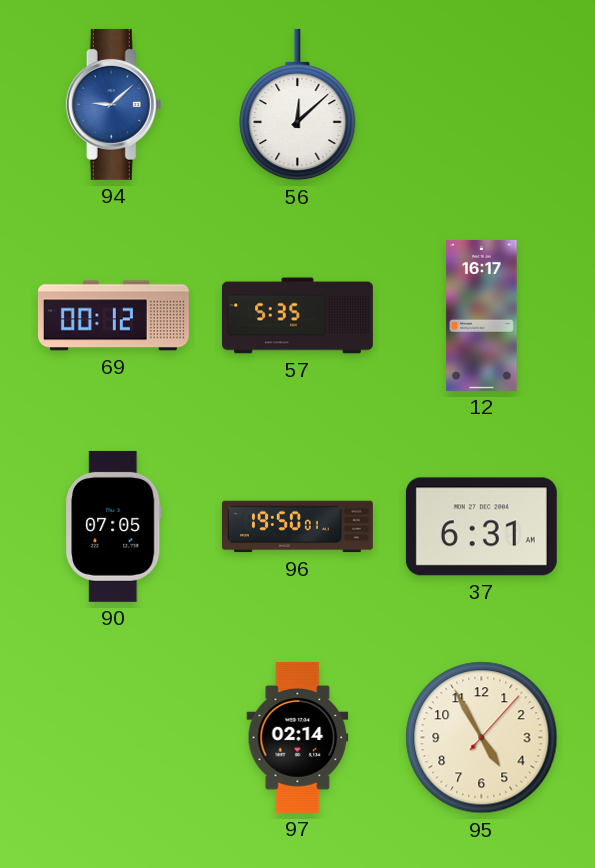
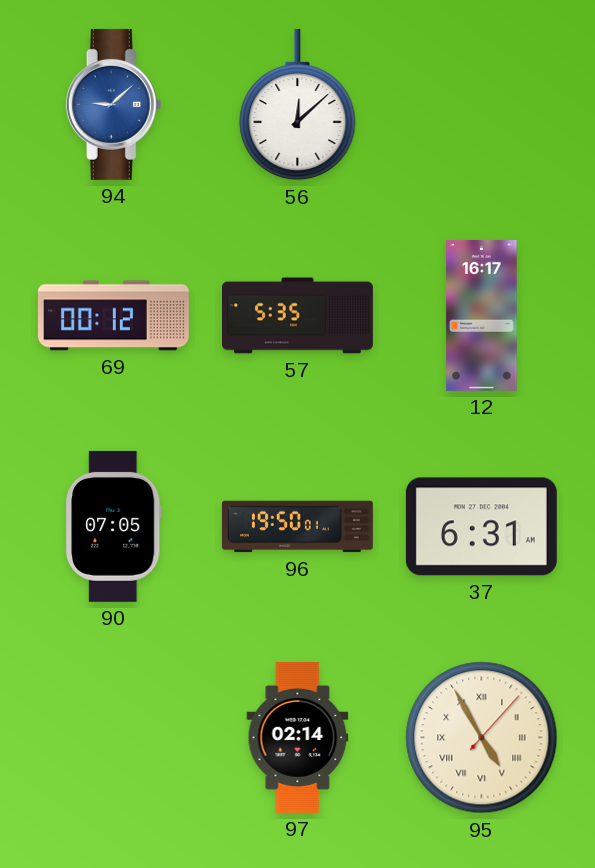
95 numerals: Arabic -> Roman (482, 738)
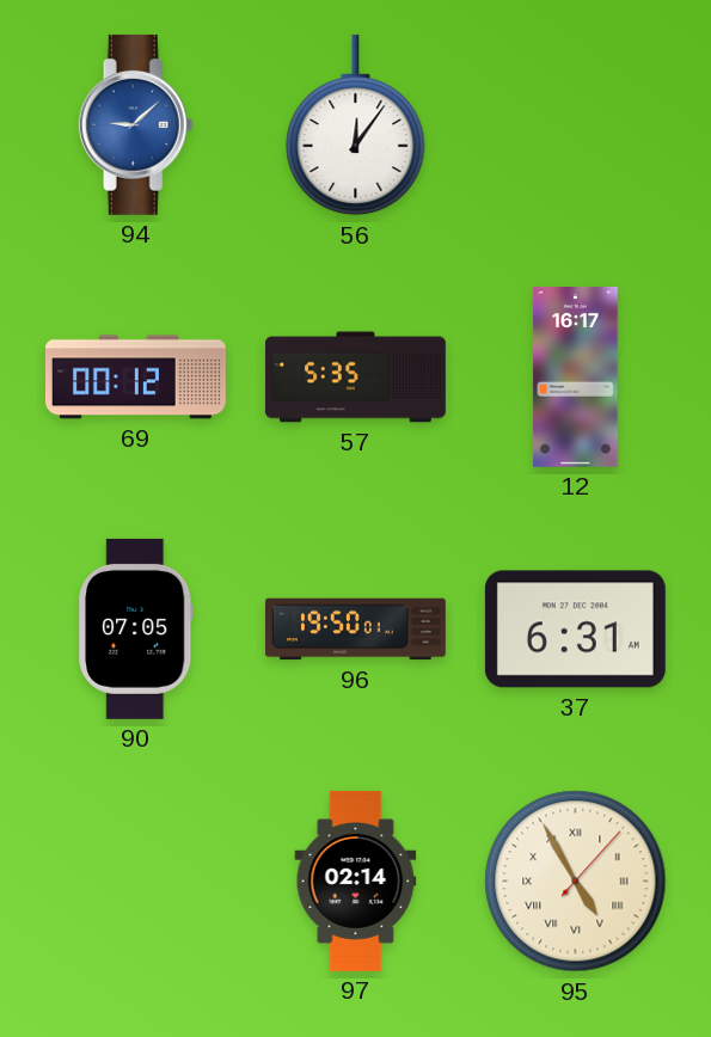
56: 12:08 -> 12:06 (356, 125)
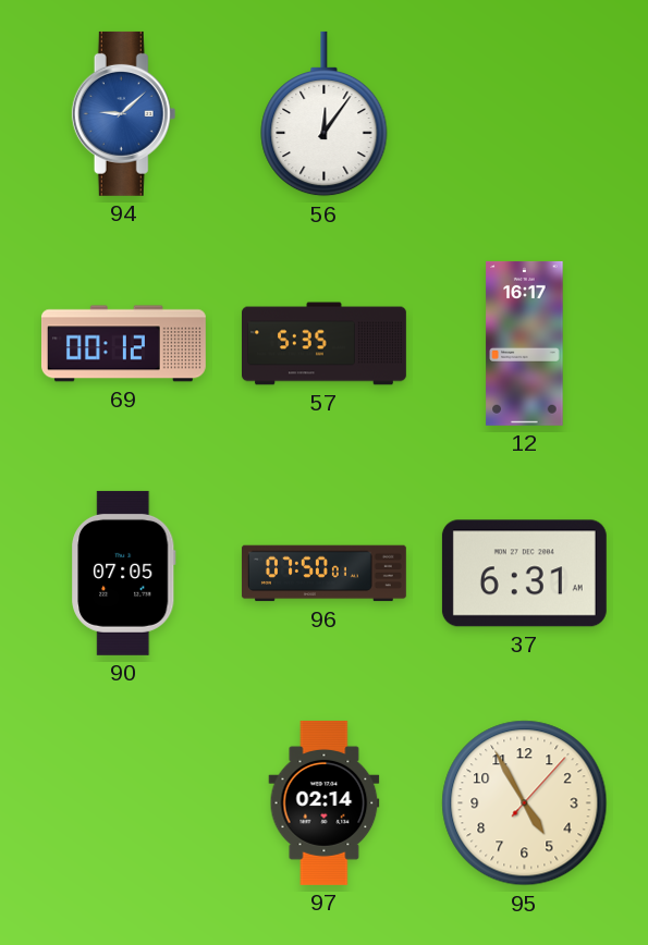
96: 19:50 -> 07:50 (323, 574)
95 numerals: Roman -> Arabic (525, 803)
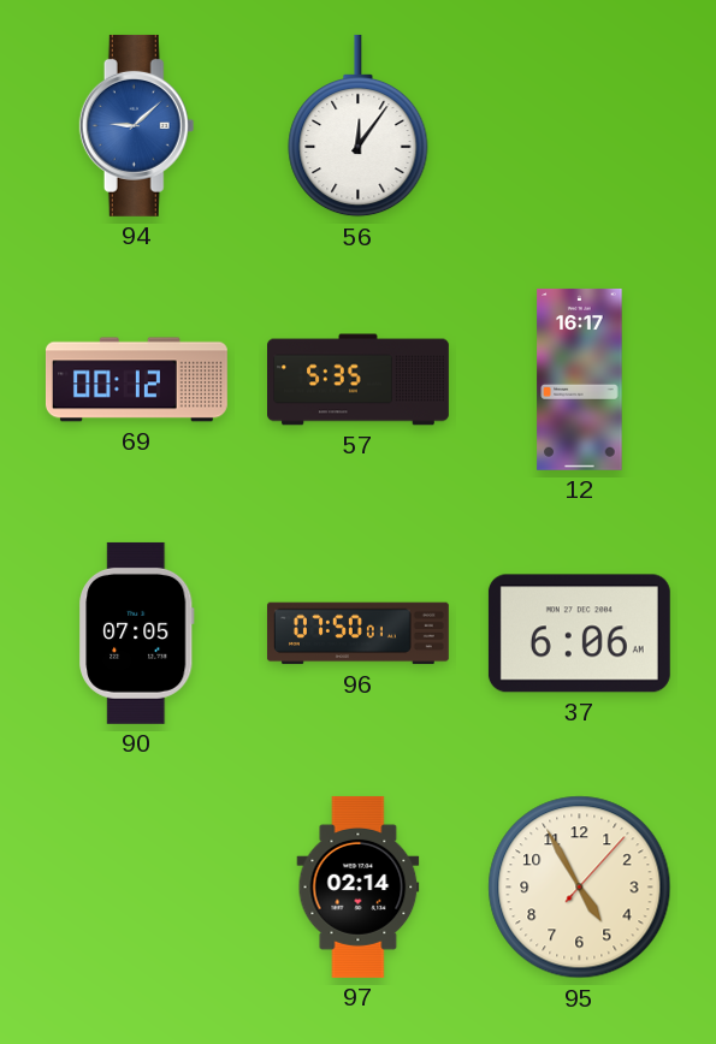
37: 6:31 -> 6:06 (579, 634)
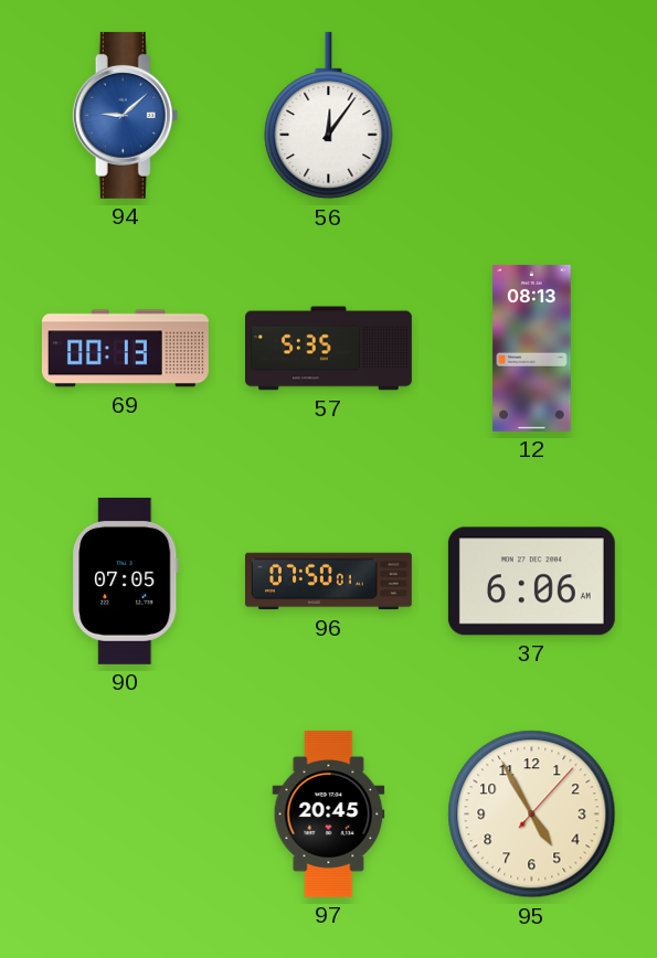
69: 00:12 -> 00:13 (125, 349)
12: 16:17 -> 08:13 (532, 348)
97: 02:14 -> 20:45 (329, 813)
